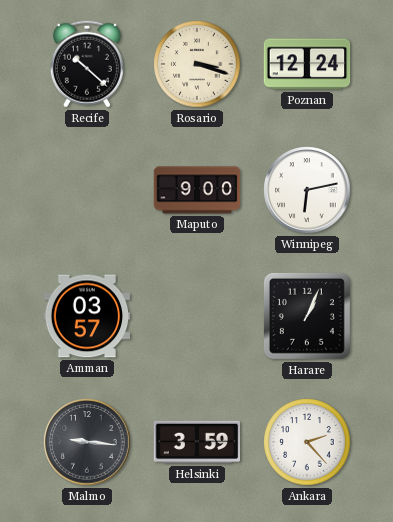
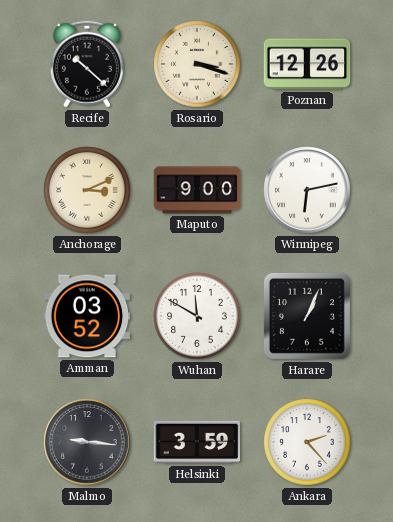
Poznan: 12:24 -> 12:26 (307, 64)
Anchorage: none -> 3:11 (87, 190)
Amman: 03:57 -> 03:52 (87, 316)
Wuhan: none -> 11:50 (197, 316)
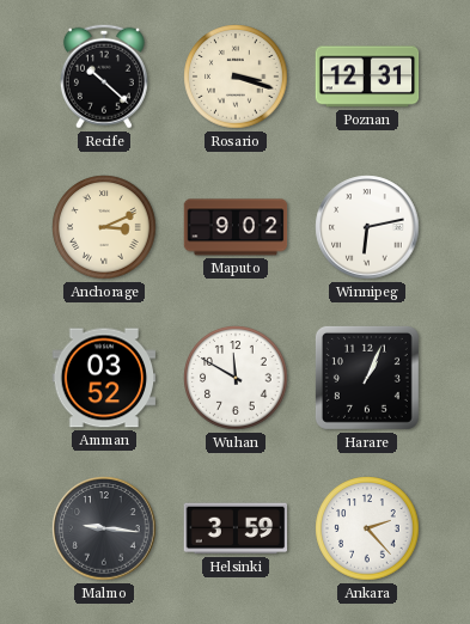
Poznan: 12:26 -> 12:31 (367, 77)
Maputo: 9:00 -> 9:02 (236, 227)
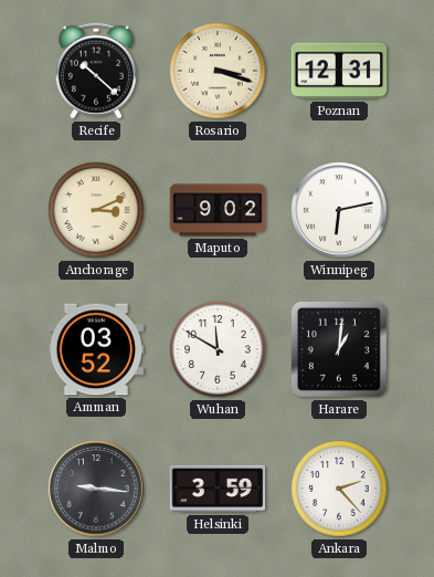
Harare: 1:04 -> 1:01 (339, 349)
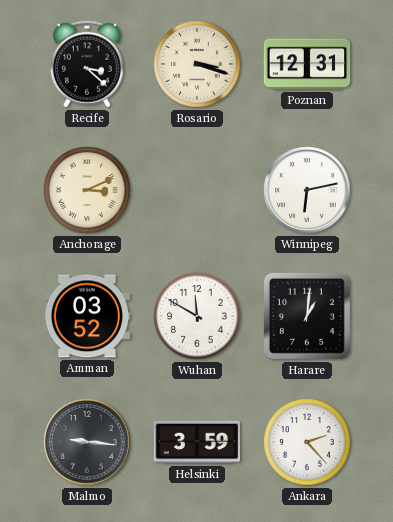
Recife: 10:22 -> 3:22 (87, 64)
Maputo: 9:02 -> none (218, 210)
